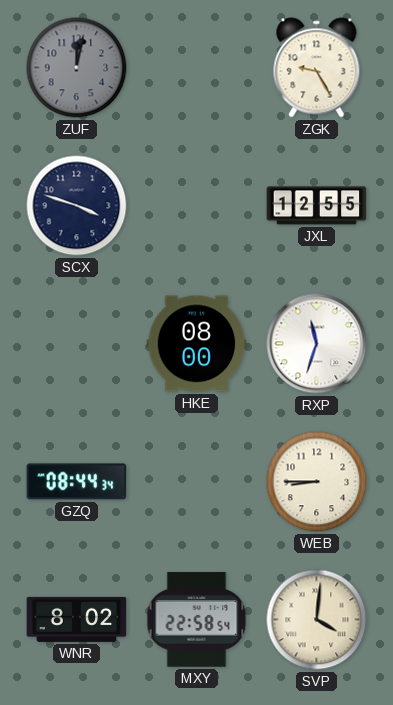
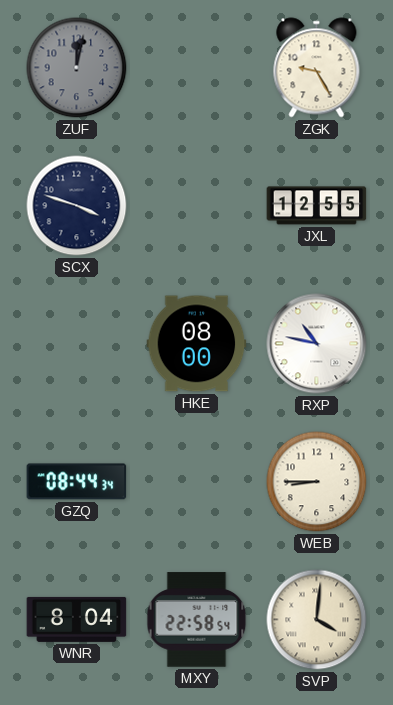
RXP: 11:33 -> 10:47 (317, 344)
WNR: 8:02 -> 8:04 (77, 619)
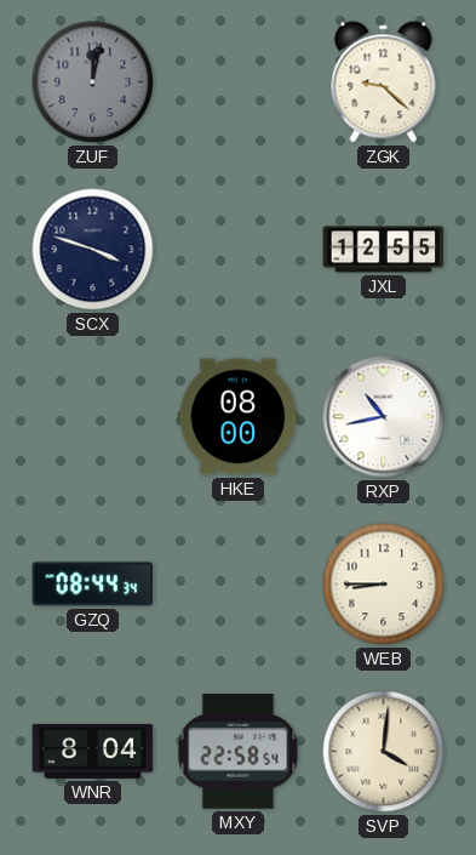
ZGK: 9:25 -> 9:22 (384, 82)
RXP: 10:47 -> 10:43 (384, 417)
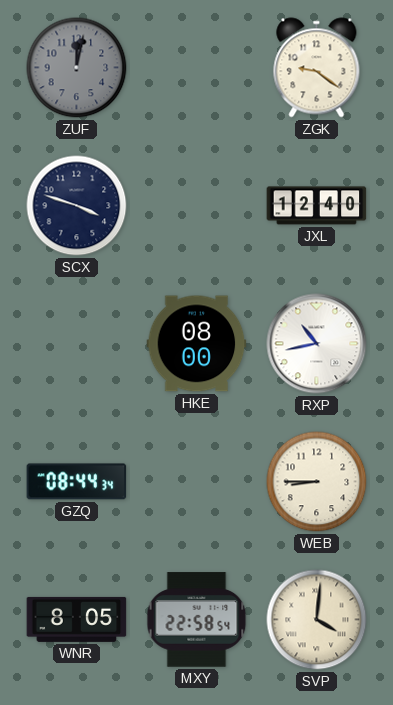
ZGK: 9:22 -> 9:21 (317, 68)
JXL: 12:55 -> 12:40 (317, 206)
WNR: 8:04 -> 8:05 (77, 619)
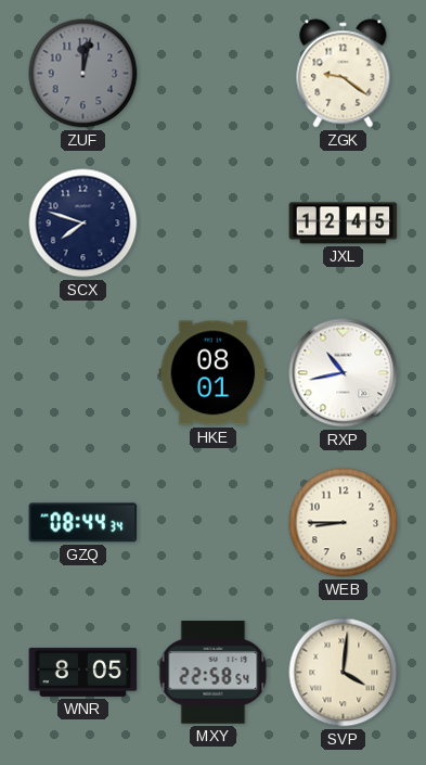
SCX: 3:48 -> 7:48 (83, 224)
JXL: 12:40 -> 12:45 (344, 224)
HKE: 08:00 -> 08:01 (214, 373)
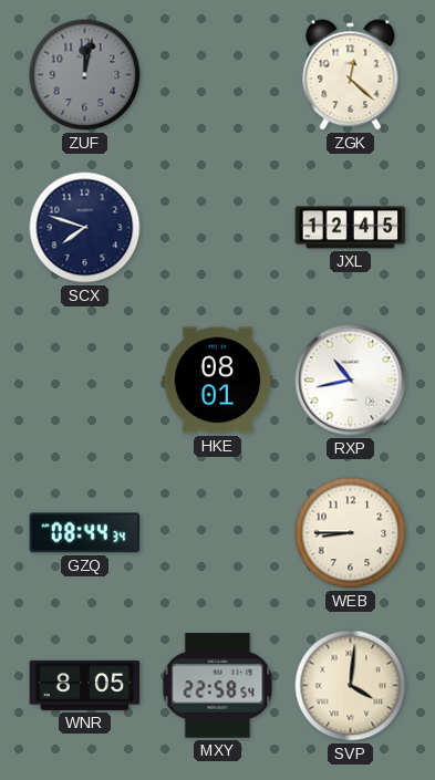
ZGK: 9:21 -> 12:22 (351, 75)
